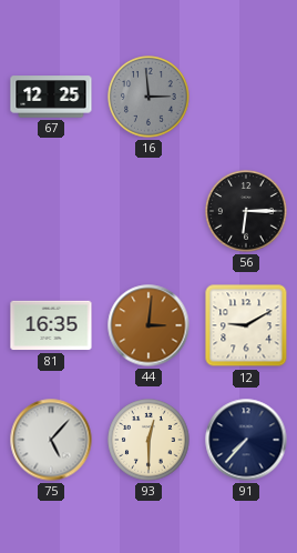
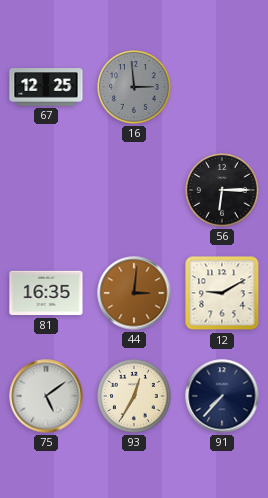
75: 5:07 -> 5:09 (46, 396)
93: 12:30 -> 12:35 (134, 396)
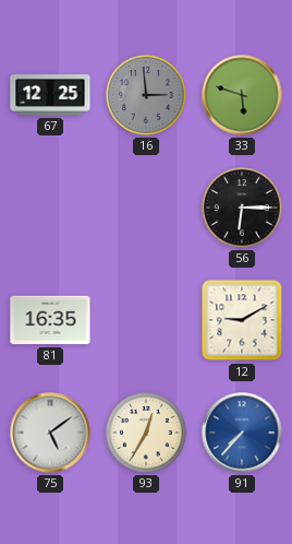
33: none -> 5:48 (242, 95)
44: 3:01 -> none (134, 293)
91 dial: navy -> blue (242, 433)
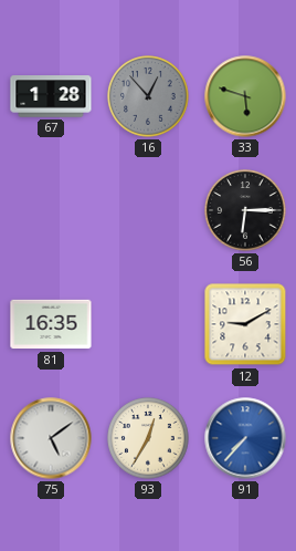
67: 12:25 -> 1:28 (51, 96)
16: 2:59 -> 12:53 (148, 96)
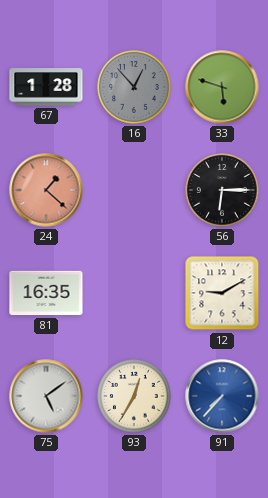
24: none -> 1:22 (46, 190)
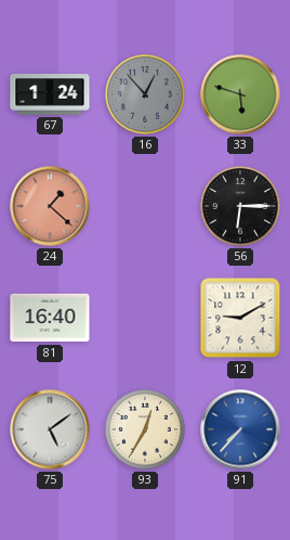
67: 1:28 -> 1:24 (50, 94)
81: 16:35 -> 16:40 (50, 318)
